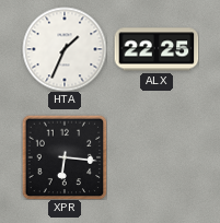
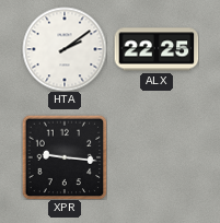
HTA: 1:34 -> 2:09 (65, 49)
XPR: 6:16 -> 9:16 (65, 157)
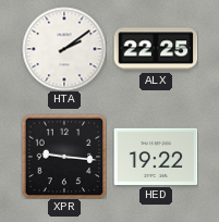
HED: none -> 19:22 (156, 157)
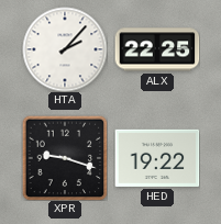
HTA: 2:09 -> 2:07 (65, 49)
XPR: 9:16 -> 9:18 (65, 158)
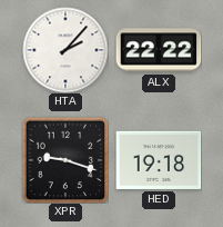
ALX: 22:25 -> 22:22 (159, 50)
HED: 19:22 -> 19:18 (159, 160)
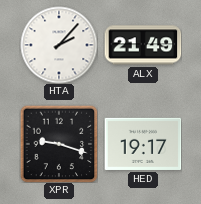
ALX: 22:22 -> 21:49 (143, 45)
HED: 19:18 -> 19:17 (143, 144)
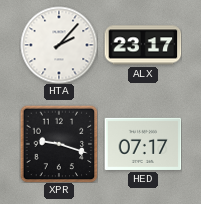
ALX: 21:49 -> 23:17 (143, 45)
HED: 19:17 -> 07:17 (143, 144)
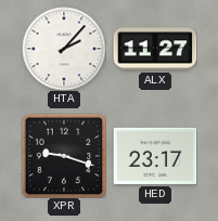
ALX: 23:17 -> 11:27 (155, 49)
HED: 07:17 -> 23:17 (155, 156)
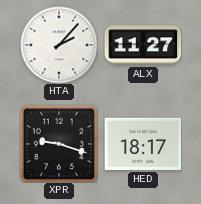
HED: 23:17 -> 18:17 (143, 144)
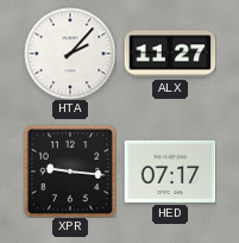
XPR: 9:18 -> 9:16 (70, 172)
HED: 18:17 -> 07:17 (170, 172)
